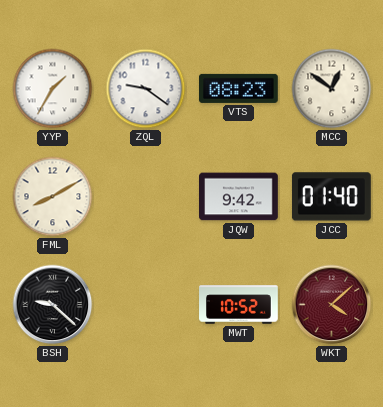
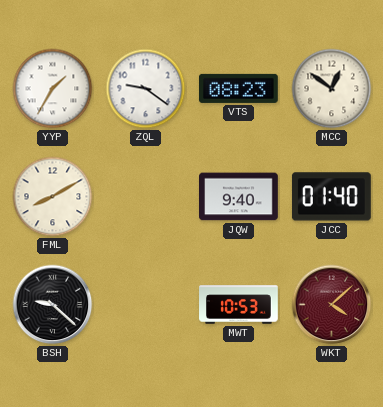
JQW: 9:42 -> 9:40 (239, 197)
MWT: 10:52 -> 10:53 (239, 305)
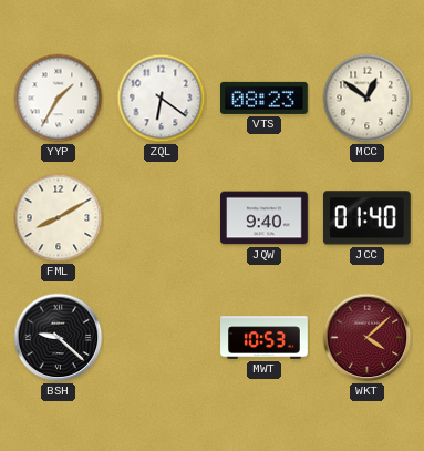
ZQL: 9:21 -> 6:21 (162, 99)
